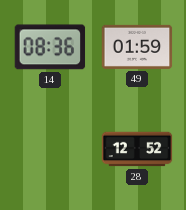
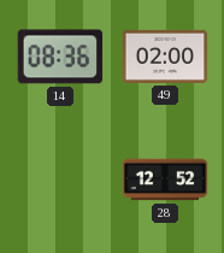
49: 01:59 -> 02:00 (165, 57)
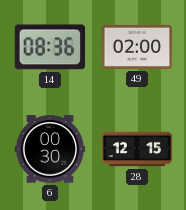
6: none -> 00:30 (50, 149)
28: 12:52 -> 12:15 (137, 149)
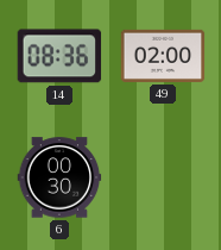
28: 12:15 -> none (137, 149)
